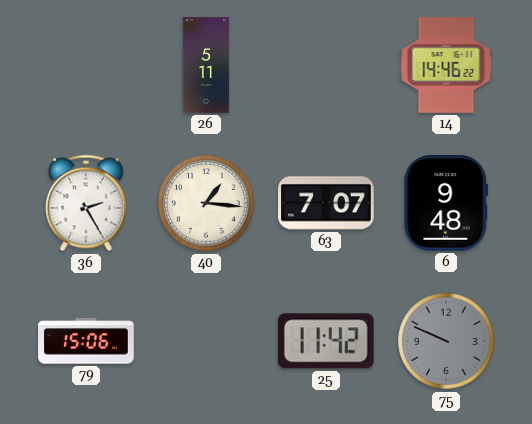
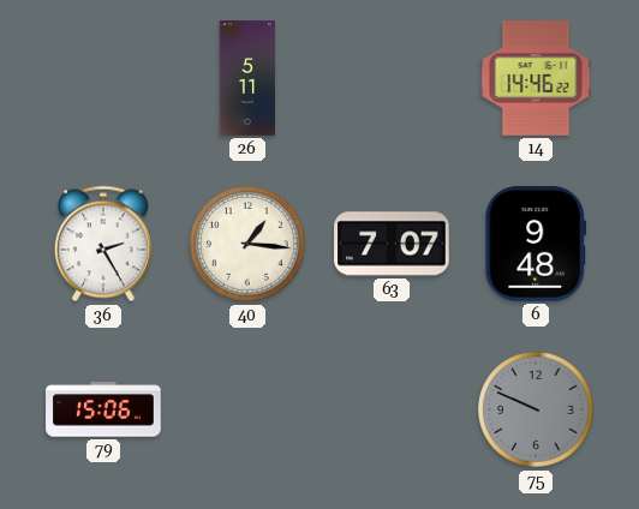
25: 11:42 -> none (326, 341)
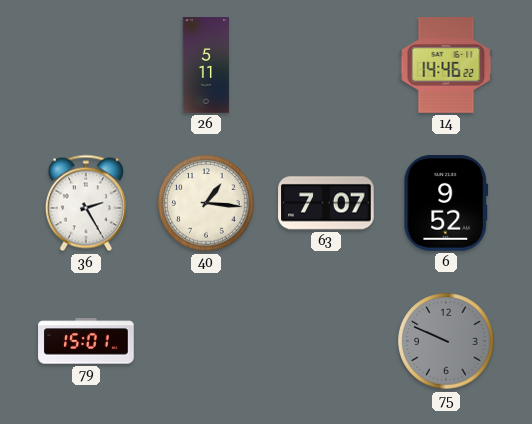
6: 9:48 -> 9:52 (446, 203)
79: 15:06 -> 15:01 (86, 341)
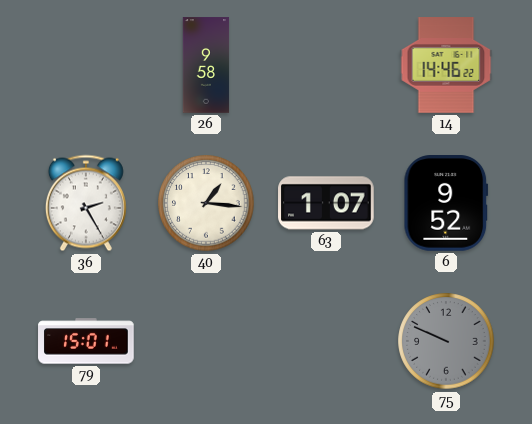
26: 5:11 -> 9:58 (206, 65)
63: 7:07 -> 1:07 (326, 203)
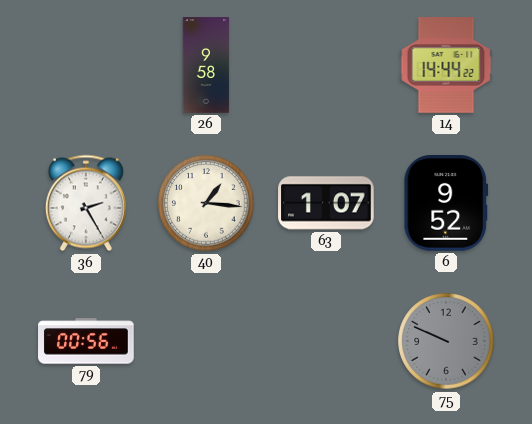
14: 14:46 -> 14:44 (446, 65)
79: 15:01 -> 00:56 (86, 341)
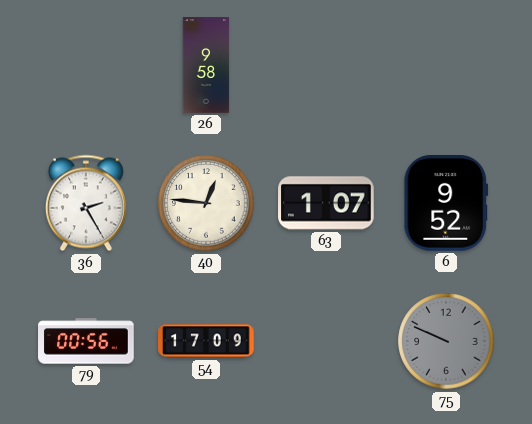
14: 14:44 -> none (446, 65)
40: 1:16 -> 12:46 (206, 203)
54: none -> 17:09 (206, 341)
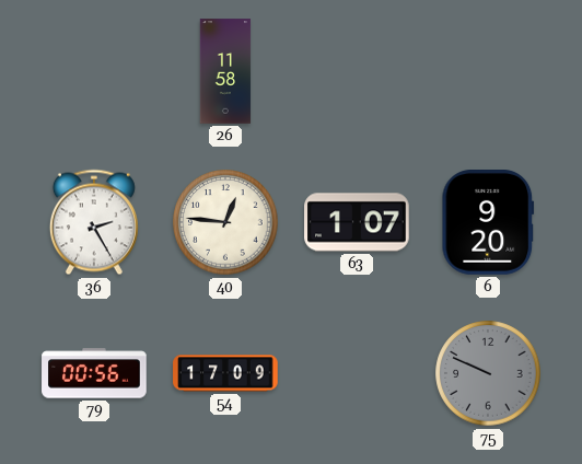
26: 9:58 -> 11:58 (225, 71)
6: 9:52 -> 9:20 (488, 222)
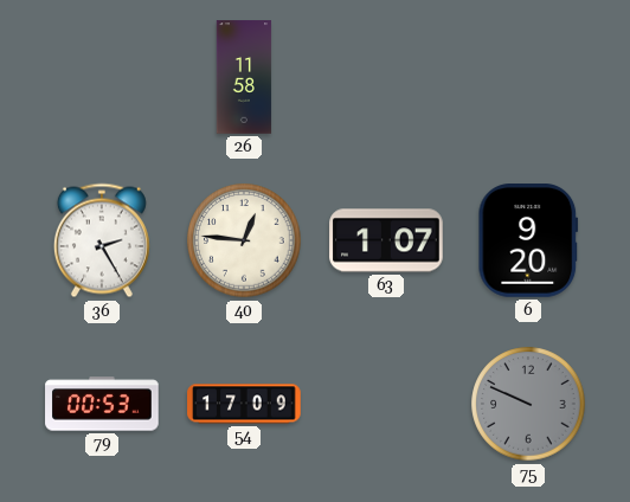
79: 00:56 -> 00:53 (102, 404)
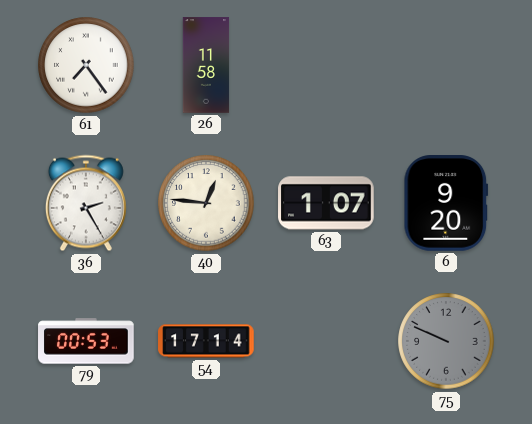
61: none -> 7:24 (86, 65)
54: 17:09 -> 17:14 (206, 341)
